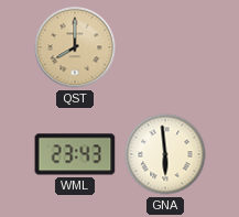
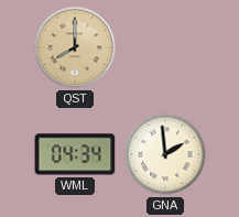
WML: 23:43 -> 04:34 (75, 154)
GNA: 5:59 -> 1:59 (165, 154)
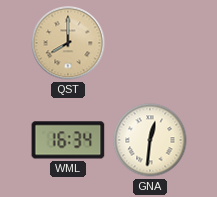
WML: 04:34 -> 16:34 (68, 140)
GNA: 1:59 -> 12:31 (150, 140)
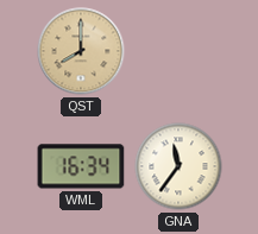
GNA: 12:31 -> 11:36 (178, 166)
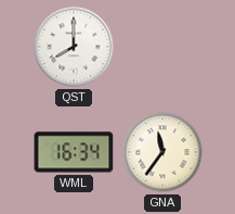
QST dial: champagne -> white (74, 47)
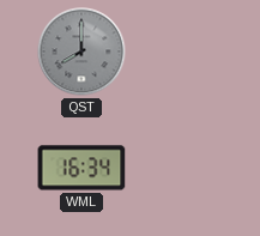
QST dial: white -> grey (81, 52)
GNA: 11:36 -> none (162, 152)
